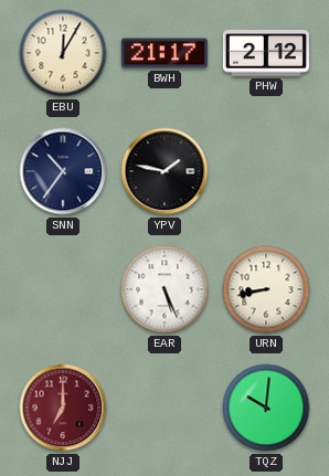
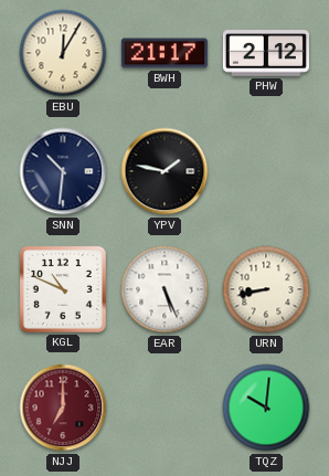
SNN: 10:36 -> 10:31 (63, 171)
KGL: none -> 10:49 (63, 289)
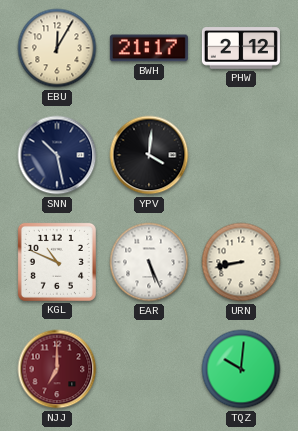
SNN: 10:31 -> 10:28 (57, 155)
YPV: 1:47 -> 4:01 (149, 155)
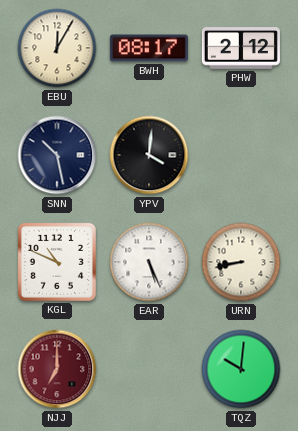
BWH: 21:17 -> 08:17 (149, 48)
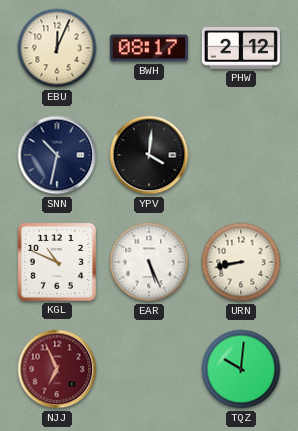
EBU: 12:05 -> 12:04 (57, 48)
SNN: 10:28 -> 10:32 (57, 155)
NJJ: 7:00 -> 6:56 (57, 369)
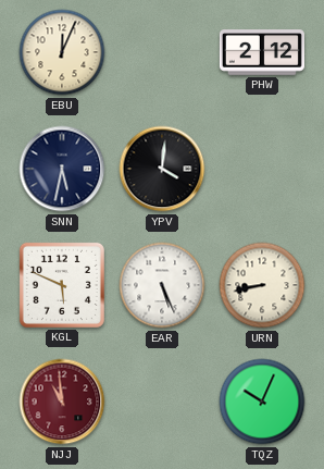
BWH: 08:17 -> none (149, 48)
SNN: 10:32 -> 5:32 (62, 169)
KGL: 10:49 -> 5:49 (62, 285)
NJJ: 6:56 -> 10:59 (62, 402)
TQZ: 10:01 -> 10:04 (262, 402)
